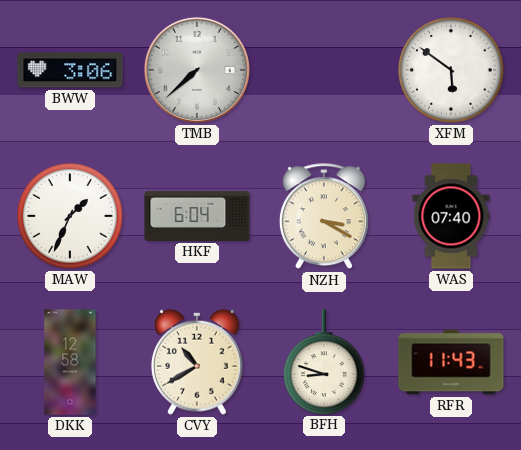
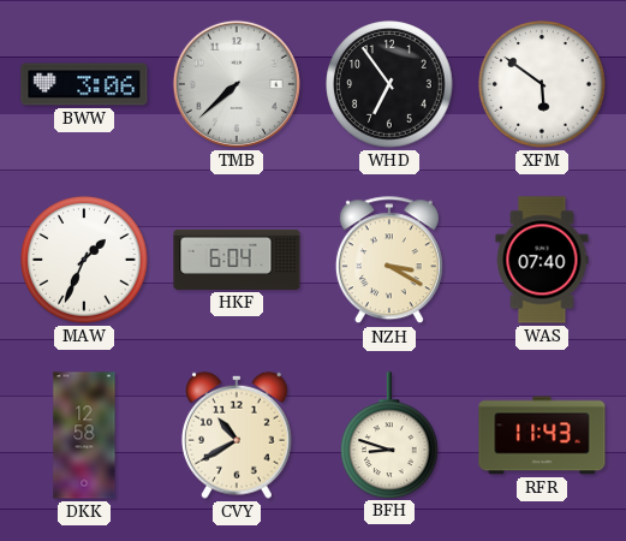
WHD: none -> 6:54 (389, 84)
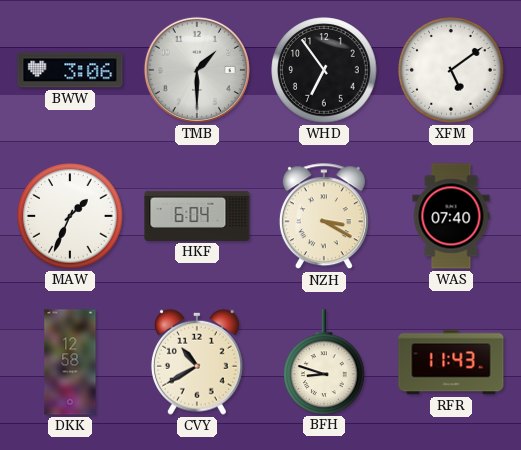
TMB: 7:38 -> 1:30 (197, 70)
XFM: 5:51 -> 5:09 (451, 70)
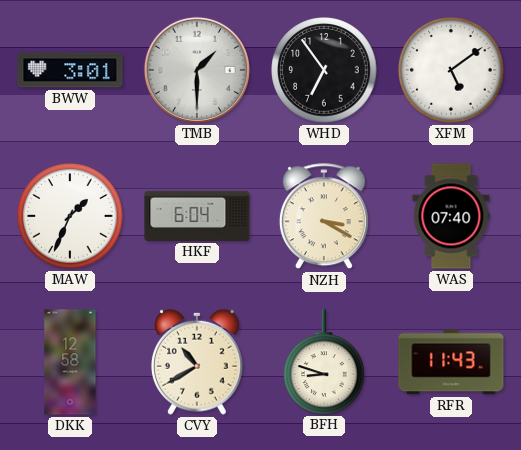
BWW: 3:06 -> 3:01 (70, 70)
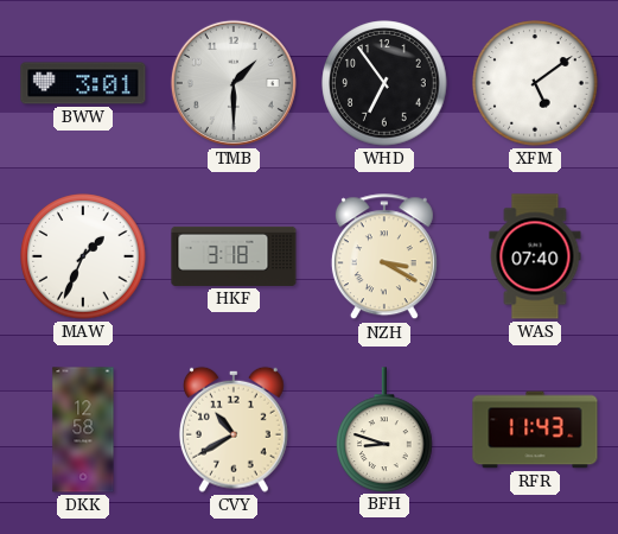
HKF: 6:04 -> 3:18 (234, 256)
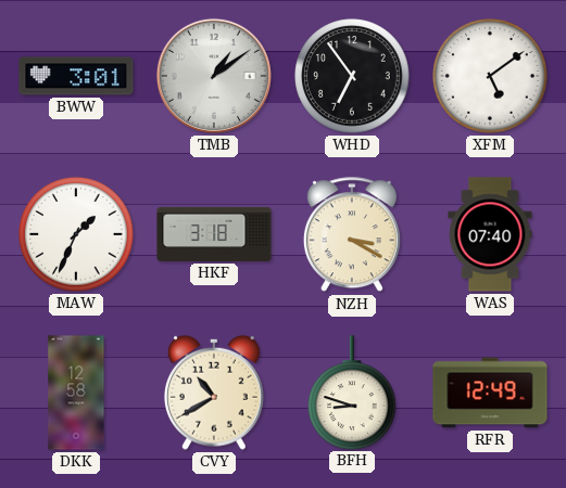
TMB: 1:30 -> 1:09 (214, 76)
RFR: 11:43 -> 12:49 (490, 393)
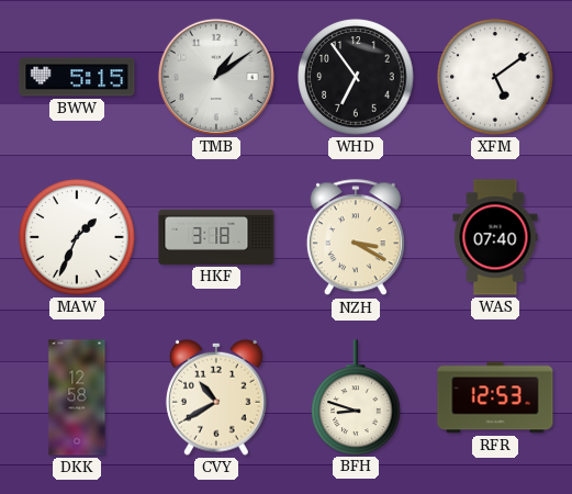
BWW: 3:01 -> 5:15 (77, 77)
RFR: 12:49 -> 12:53 (495, 397)
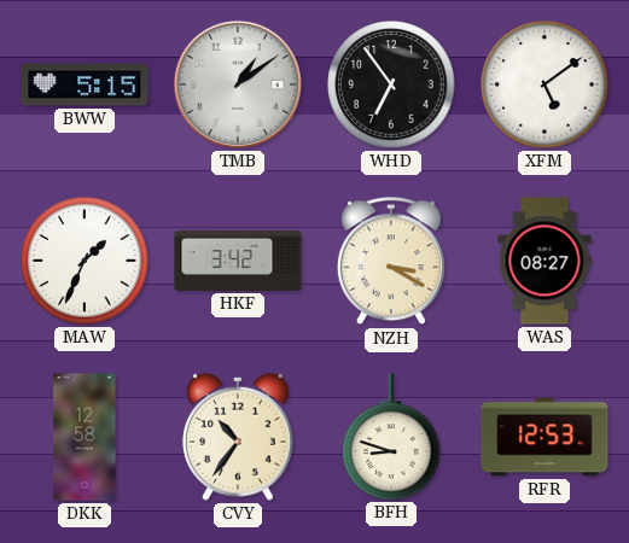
HKF: 3:18 -> 3:42 (238, 261)
WAS: 07:40 -> 08:27 (544, 261)
CVY: 10:40 -> 10:36 (238, 437)
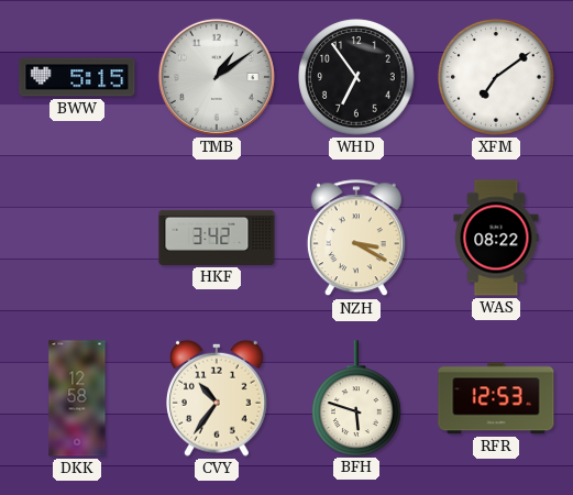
XFM: 5:09 -> 7:09 (496, 77)
MAW: 1:34 -> none (85, 261)
WAS: 08:27 -> 08:22 (496, 238)
BFH: 8:48 -> 5:48 (356, 398)
